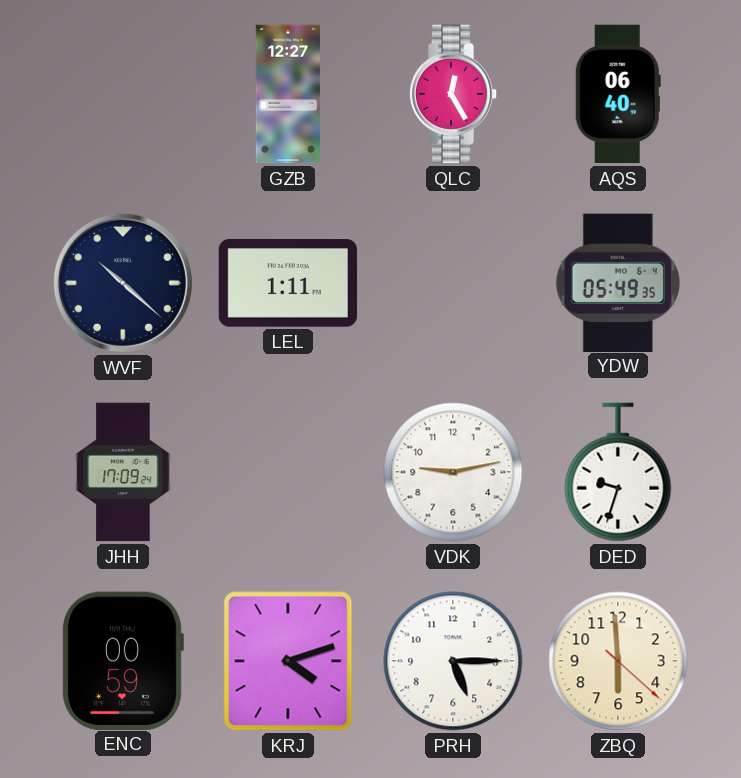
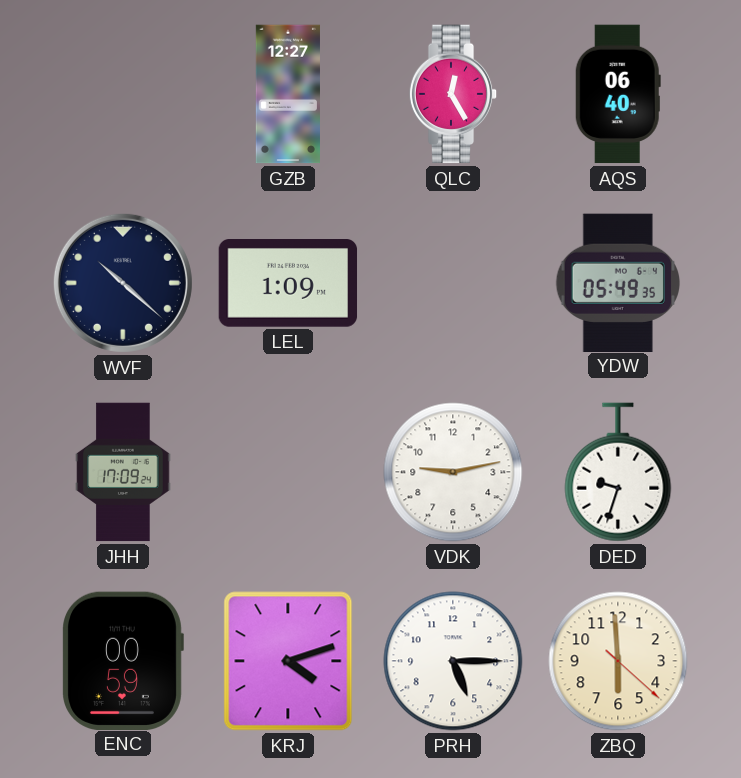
LEL: 1:11 -> 1:09 (288, 284)
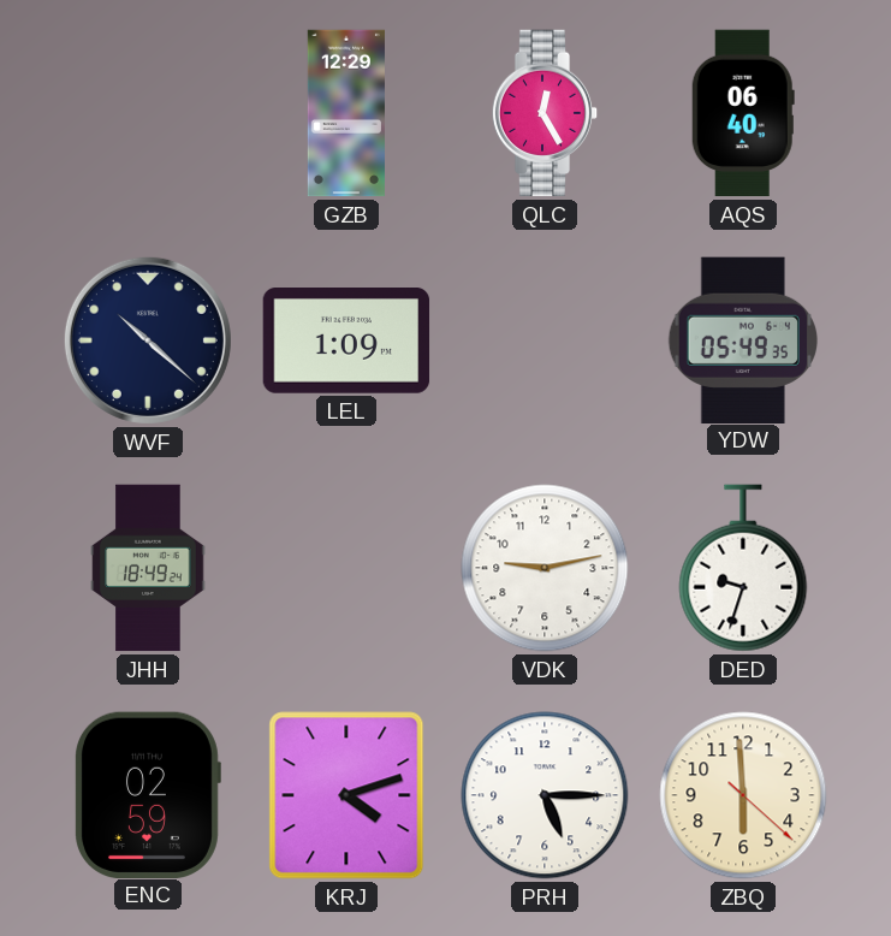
GZB: 12:27 -> 12:29 (346, 113)
JHH: 17:09 -> 18:49 (148, 568)
ENC: 00:59 -> 02:59 (148, 794)
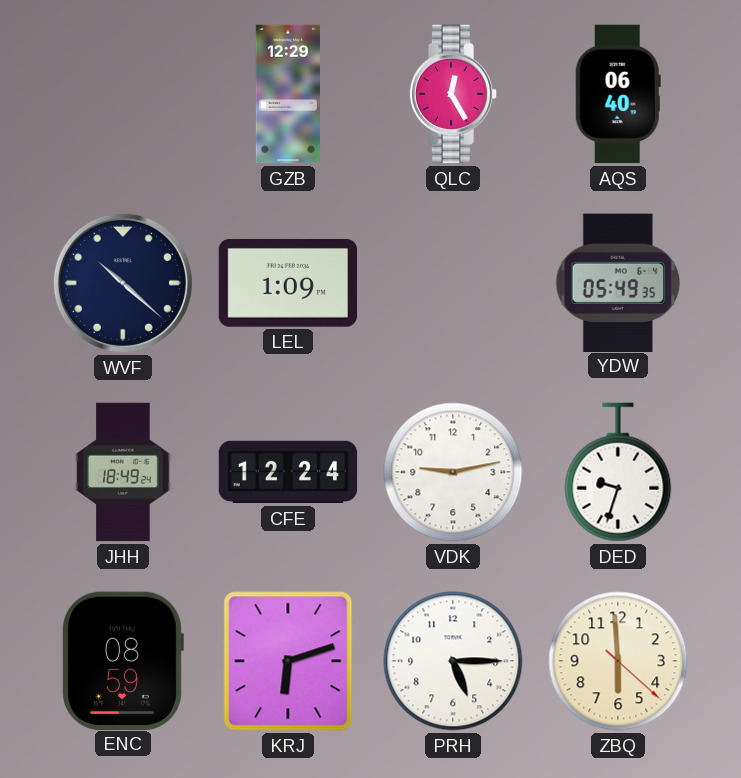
CFE: none -> 12:24 (288, 472)
ENC: 02:59 -> 08:59 (123, 660)
KRJ: 4:12 -> 6:12 (288, 661)
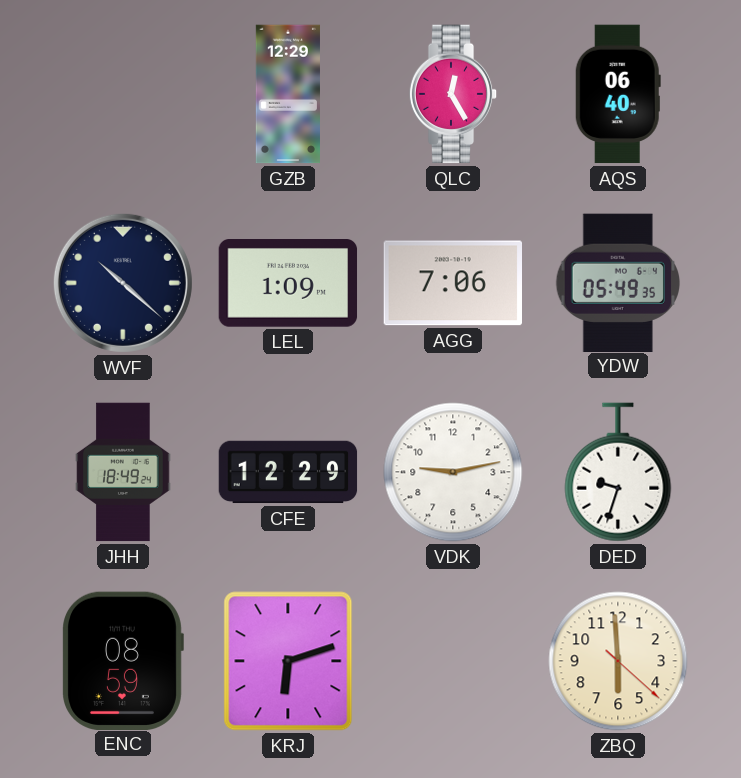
AGG: none -> 7:06 (452, 283)
CFE: 12:24 -> 12:29 (288, 472)
PRH: 5:15 -> none (453, 661)
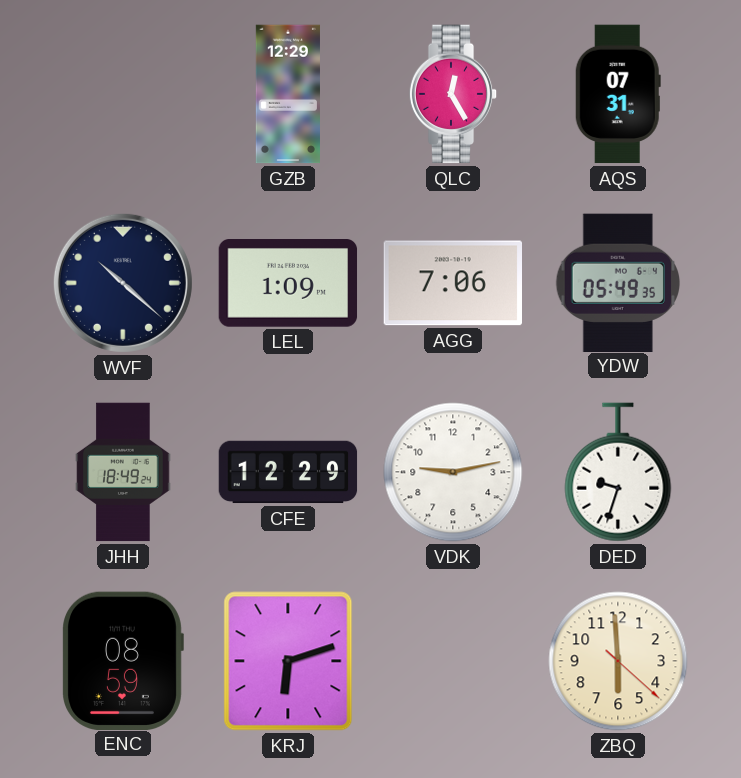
AQS: 06:40 -> 07:31 (618, 94)
